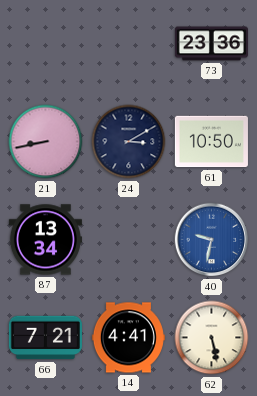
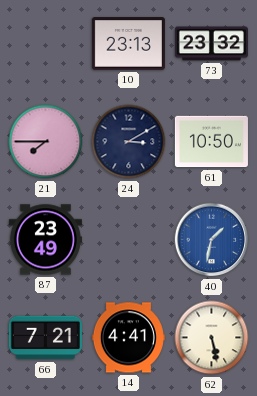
10: none -> 23:13 (128, 44)
73: 23:36 -> 23:32 (211, 44)
21: 8:43 -> 7:45 (46, 142)
87: 13:34 -> 23:49 (45, 240)
40: 9:32 -> 1:32 (212, 240)
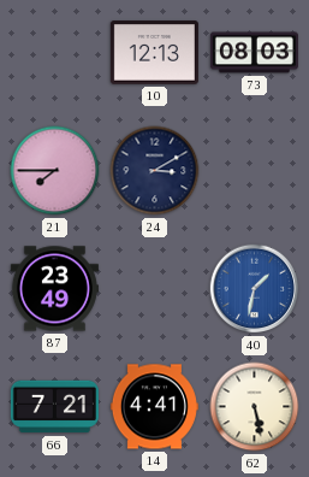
10: 23:13 -> 12:13 (154, 53)
73: 23:32 -> 08:03 (254, 53)
61: 10:50 -> none (211, 142)
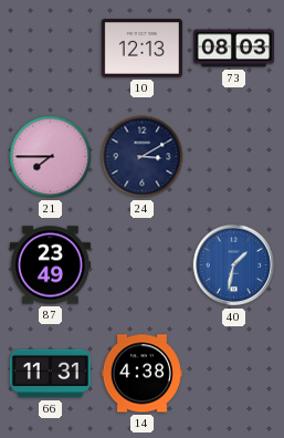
66: 7:21 -> 11:31 (50, 374)
14: 4:41 -> 4:38 (141, 374)
62: 5:28 -> none (255, 407)
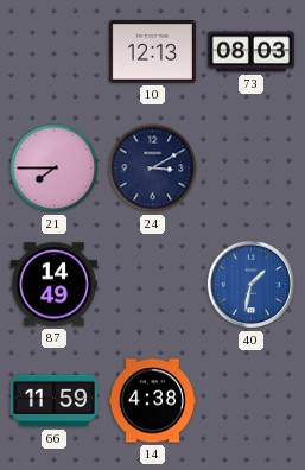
87: 23:49 -> 14:49 (53, 285)
66: 11:31 -> 11:59 (53, 401)
